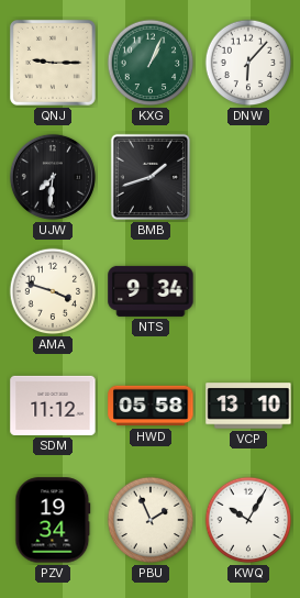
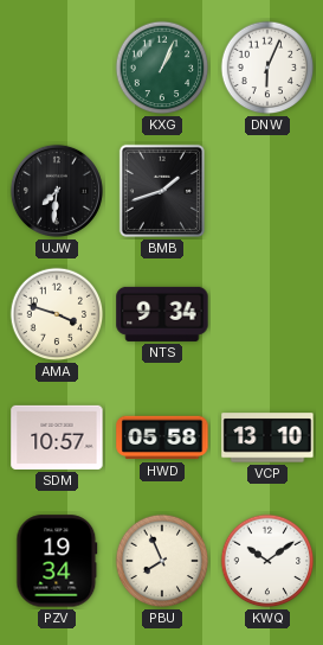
QNJ: 9:15 -> none (53, 63)
DNW: 6:07 -> 6:04 (267, 68)
SDM: 11:12 -> 10:57 (57, 438)
PBU: 1:56 -> 7:56 (162, 561)
KWQ: 10:05 -> 10:09 (267, 561)
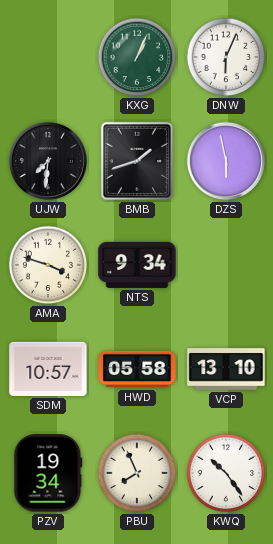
DZS: none -> 5:58 (226, 161)
KWQ: 10:09 -> 10:24 (226, 473)
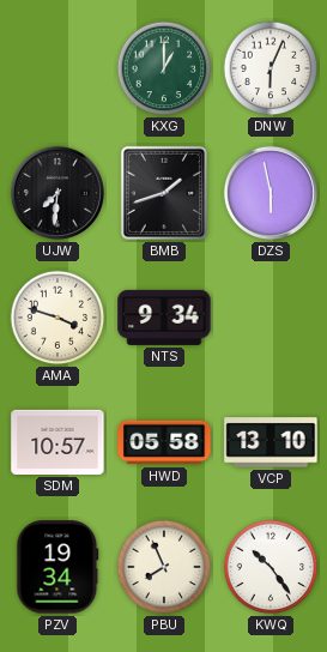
KXG: 1:04 -> 1:00 (164, 68)
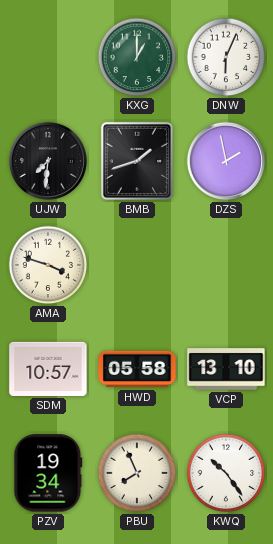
DZS: 5:58 -> 1:58 (226, 161)
NTS: 9:34 -> none (164, 318)
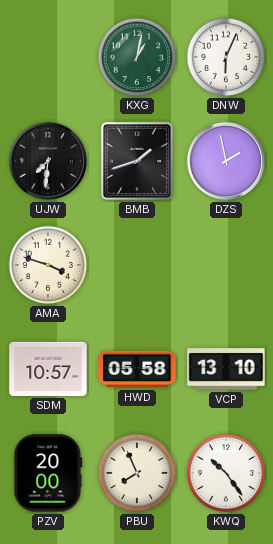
KXG: 1:00 -> 1:02 (137, 57)
PZV: 19:34 -> 20:00 (48, 473)
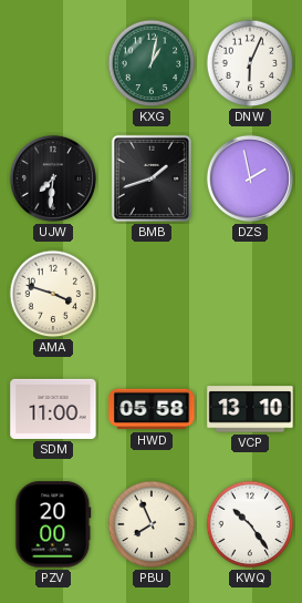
SDM: 10:57 -> 11:00 (53, 409)
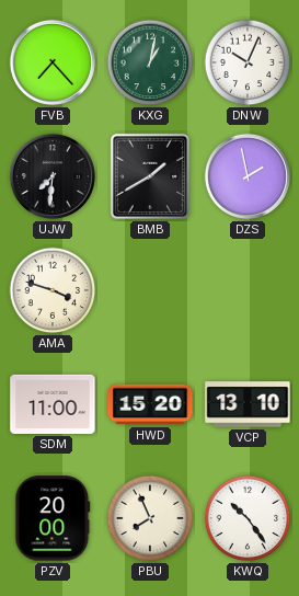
FVB: none -> 7:23 (53, 62)
DNW: 6:04 -> 10:04 (248, 62)
BMB: 1:42 -> 1:40 (150, 176)
HWD: 05:58 -> 15:20 (150, 404)
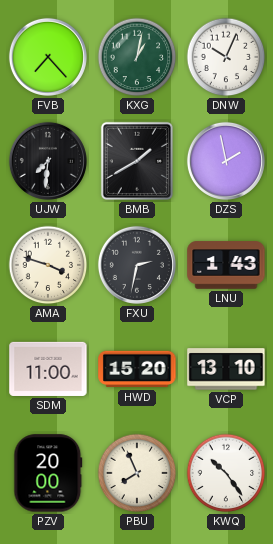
FXU: none -> 2:32 (137, 265)
LNU: none -> 1:43 (226, 265)
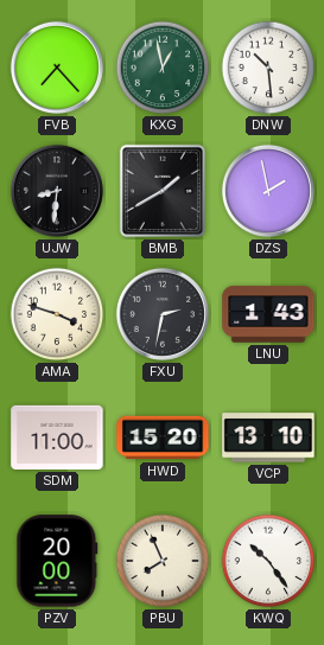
KXG: 1:02 -> 12:58 (163, 68)
DNW: 10:04 -> 10:29 (268, 68)
UJW: 7:31 -> 8:31 (57, 191)
